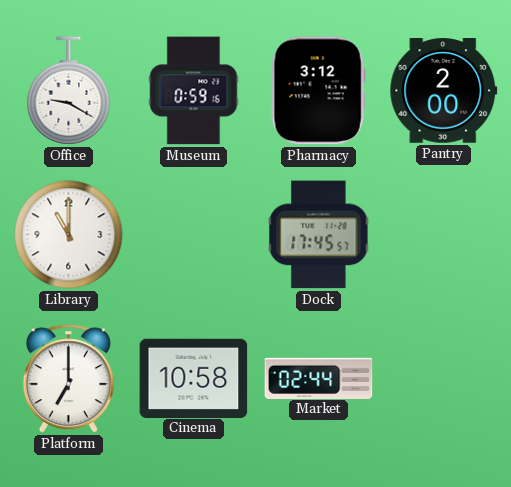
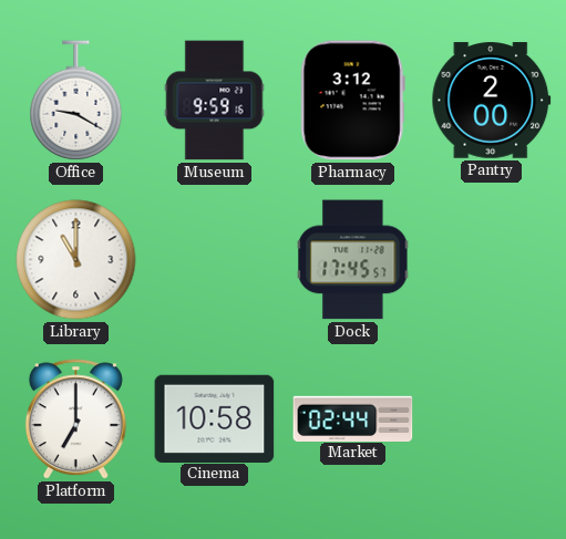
Museum: 0:59 -> 9:59 (215, 101)
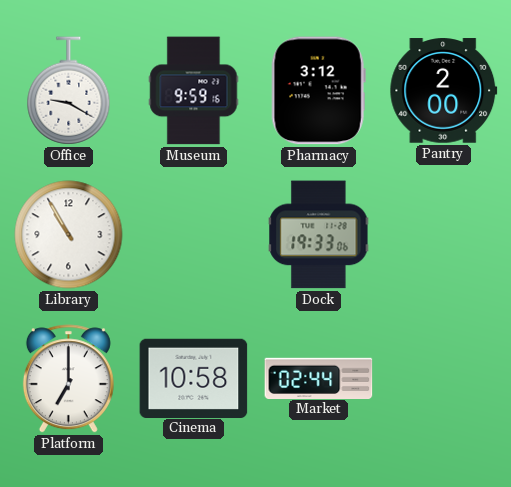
Library: 11:00 -> 10:55 (69, 235)
Dock: 17:45 -> 19:33 (319, 235)
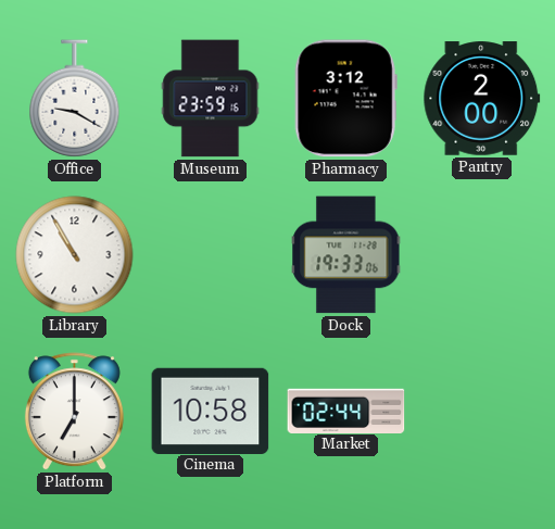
Museum: 9:59 -> 23:59 (211, 99)
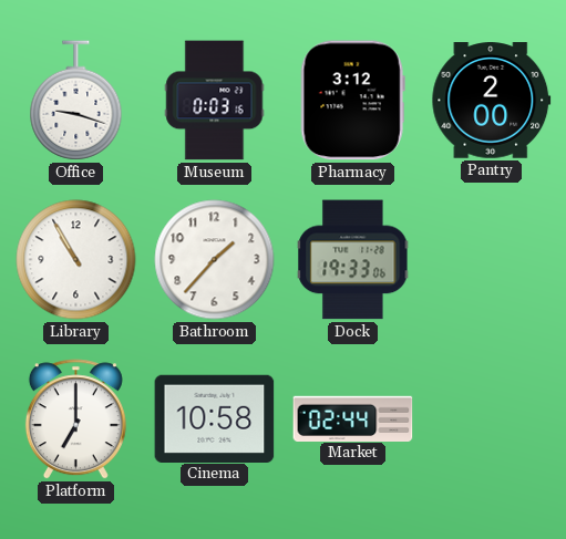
Office: 9:20 -> 9:18 (76, 101)
Museum: 23:59 -> 0:03 (215, 101)
Bathroom: none -> 1:37 (215, 260)
